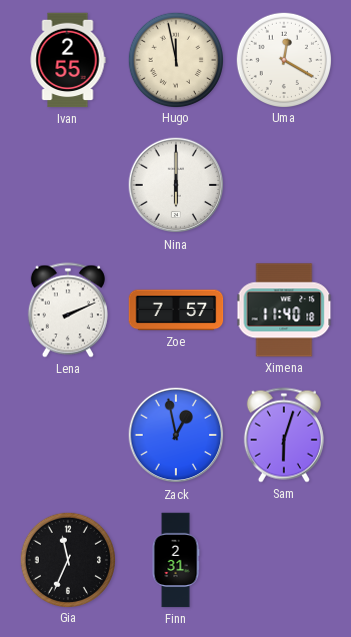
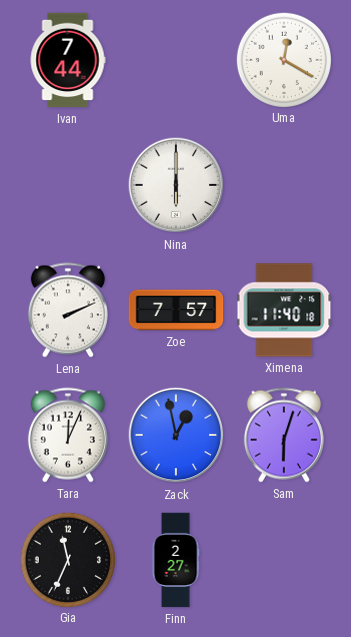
Ivan: 2:55 -> 7:44 (68, 60)
Hugo: 11:58 -> none (175, 59)
Tara: none -> 12:04 (68, 435)
Finn: 2:31 -> 2:27 (176, 560)
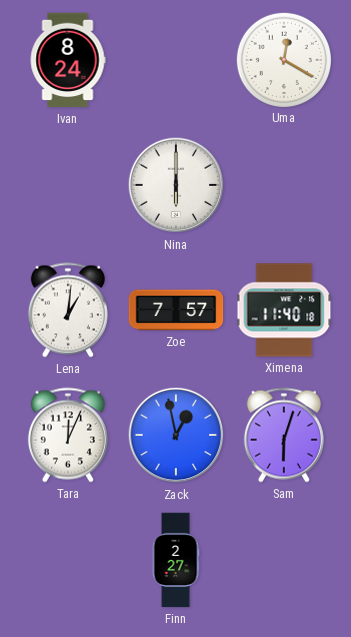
Ivan: 7:44 -> 8:24 (68, 60)
Lena: 2:11 -> 1:01 (68, 310)
Gia: 11:34 -> none (67, 559)
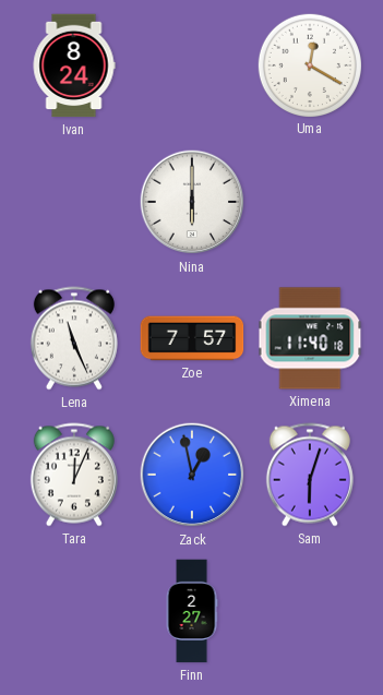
Lena: 1:01 -> 11:26 (74, 338)
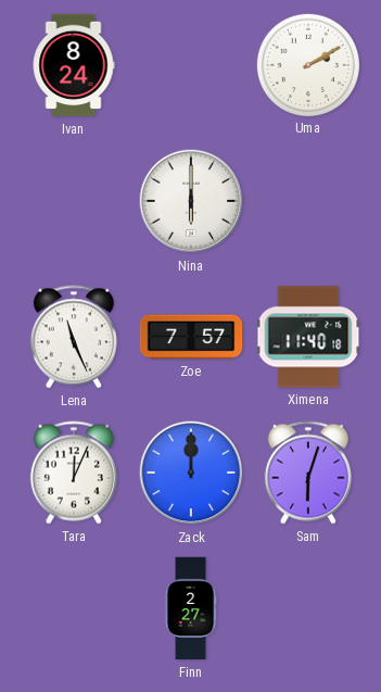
Uma: 12:20 -> 2:10 (307, 64)
Zack: 12:58 -> 12:00 (191, 473)
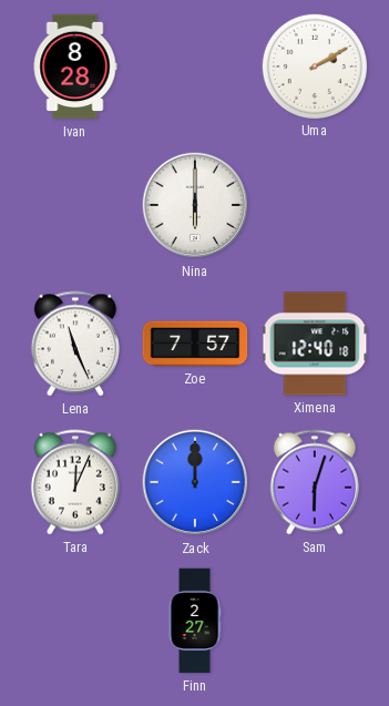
Ivan: 8:24 -> 8:28 (75, 66)
Ximena: 11:40 -> 12:40 (315, 344)
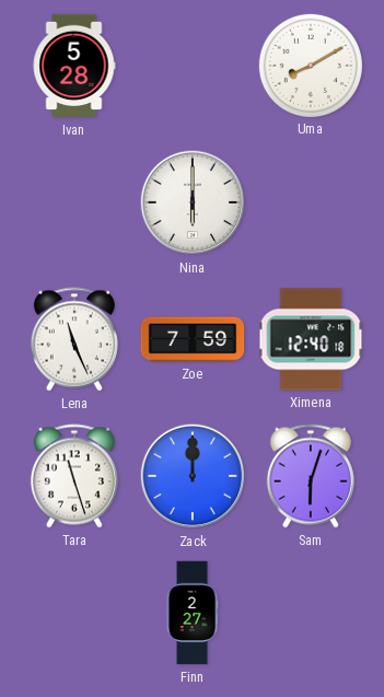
Ivan: 8:28 -> 5:28 (74, 66)
Uma: 2:10 -> 8:10 (310, 65)
Zoe: 7:57 -> 7:59 (193, 339)
Tara: 12:04 -> 11:27 (74, 476)
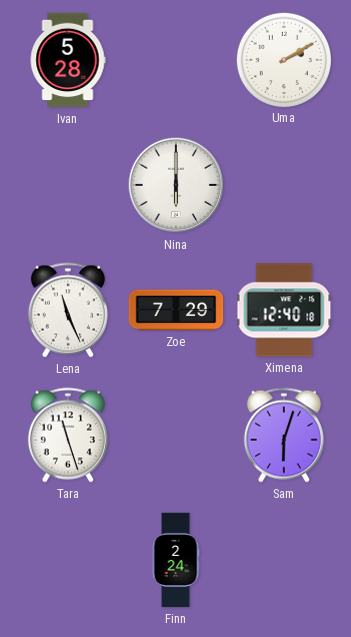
Uma: 8:10 -> 2:10 (283, 59)
Zoe: 7:59 -> 7:29 (176, 310)
Zack: 12:00 -> none (193, 476)
Finn: 2:27 -> 2:24 (176, 560)
